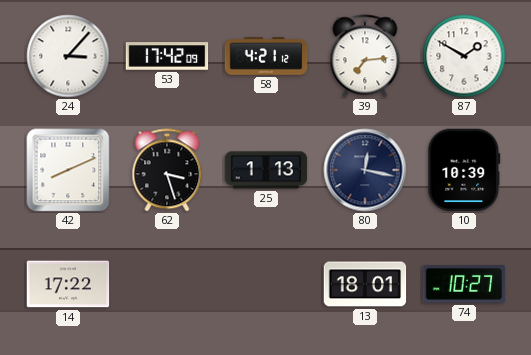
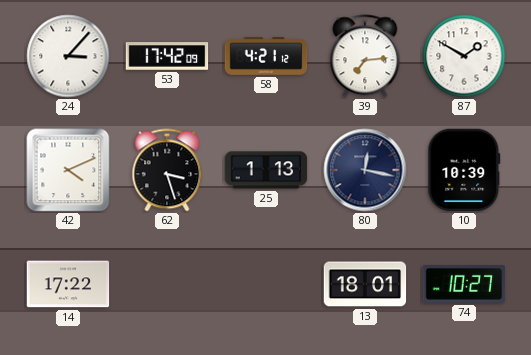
42: 8:11 -> 4:11 (68, 170)
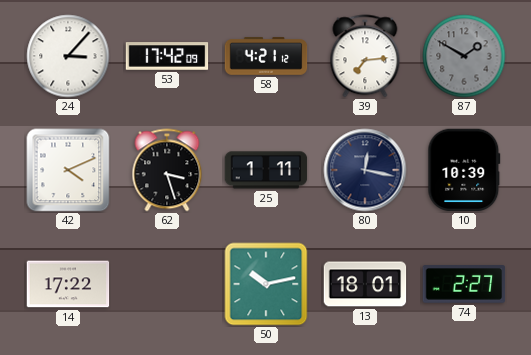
87 dial: white -> grey (464, 56)
25: 1:13 -> 1:11 (266, 170)
50: none -> 10:13 (266, 284)
74: 10:27 -> 2:27 (464, 284)
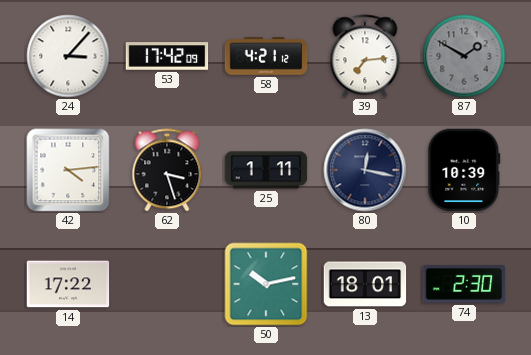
42: 4:11 -> 4:14 (68, 170)
74: 2:27 -> 2:30 (464, 284)
